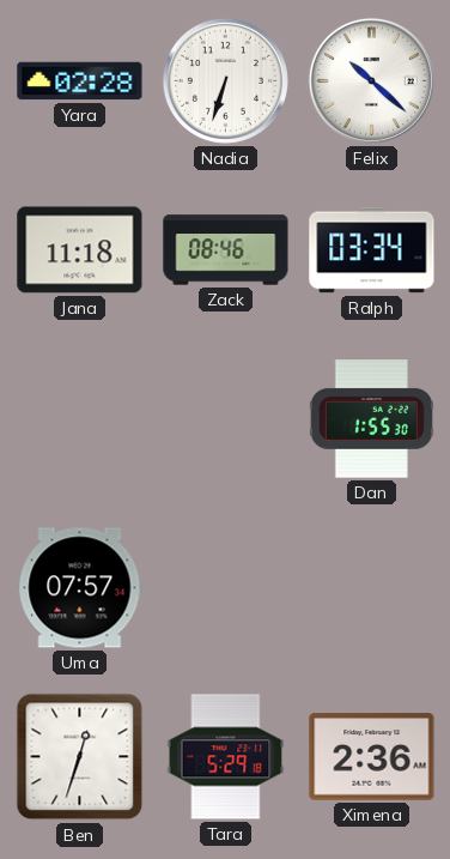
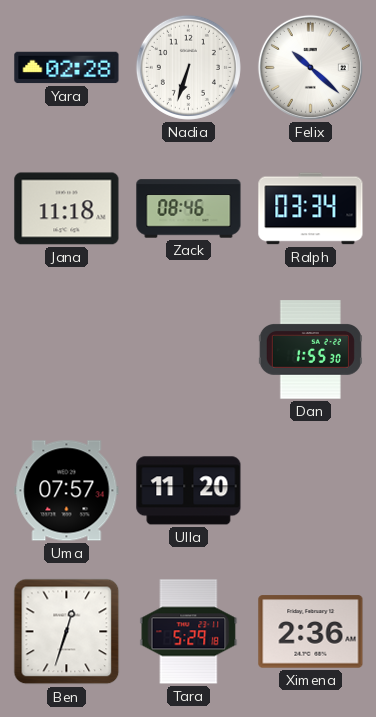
Ulla: none -> 11:20 (189, 491)
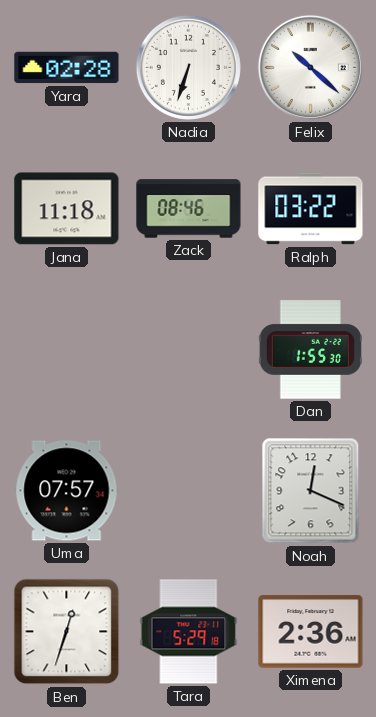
Ralph: 03:34 -> 03:22 (311, 209)
Ulla: 11:20 -> none (189, 491)
Noah: none -> 12:19 (311, 491)
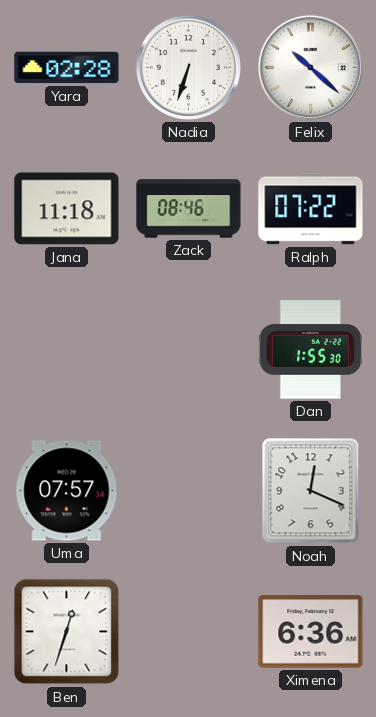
Ralph: 03:22 -> 07:22 (311, 209)
Tara: 5:29 -> none (189, 632)
Ximena: 2:36 -> 6:36 (311, 632)
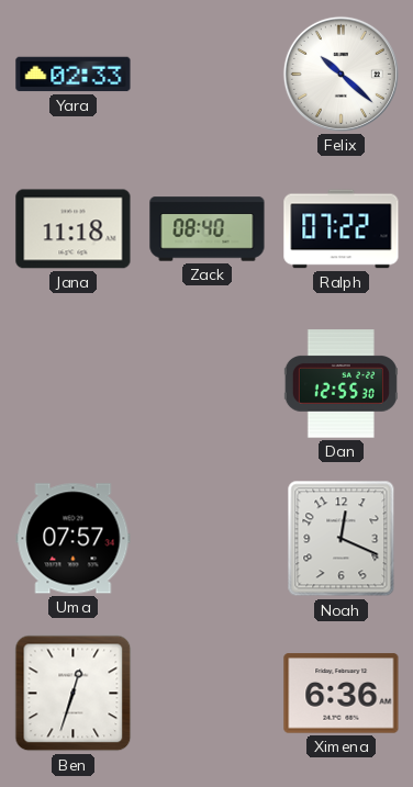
Yara: 02:28 -> 02:33 (74, 75)
Nadia: 6:33 -> none (188, 67)
Zack: 08:46 -> 08:40 (208, 229)
Dan: 1:55 -> 12:55 (341, 384)
